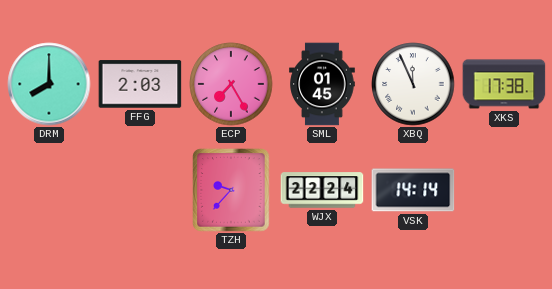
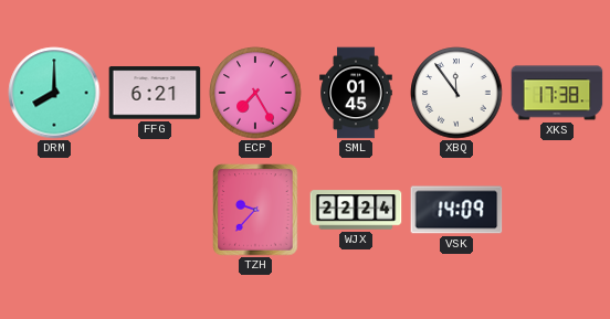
FFG: 2:03 -> 6:21 (155, 93)
XBQ: 11:56 -> 11:54 (456, 93)
VSK: 14:14 -> 14:09 (456, 210)
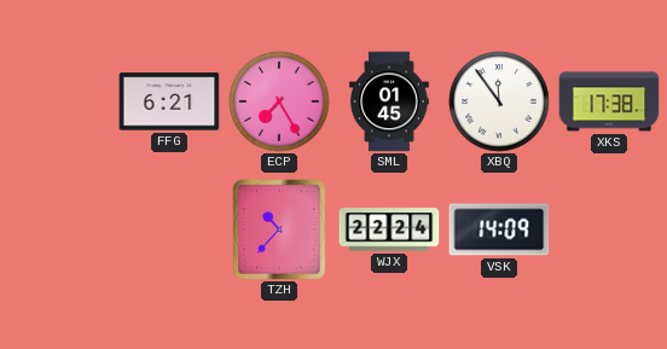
DRM: 8:00 -> none (54, 93)
TZH: 9:37 -> 10:37 (279, 229)
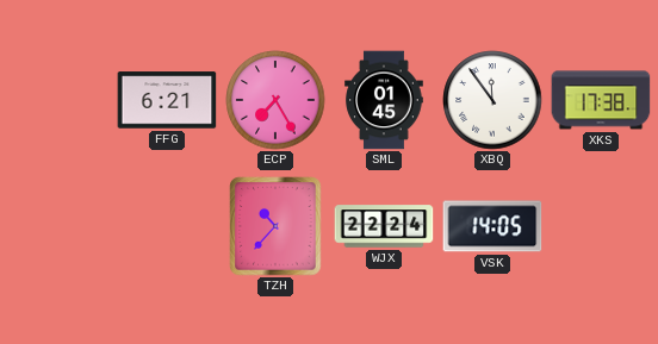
VSK: 14:09 -> 14:05 (492, 226)
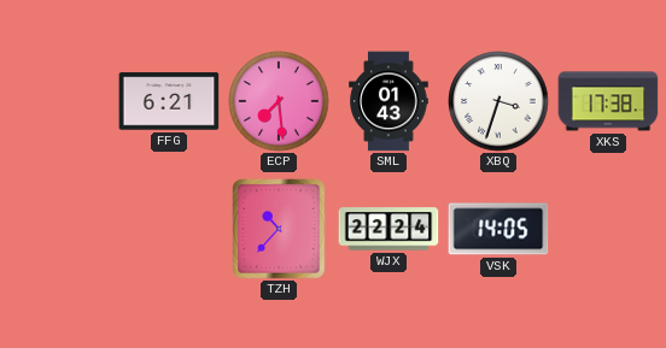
ECP: 7:25 -> 7:29 (279, 101)
SML: 01:45 -> 01:43 (388, 101)
XBQ: 11:54 -> 3:33 (498, 101)
